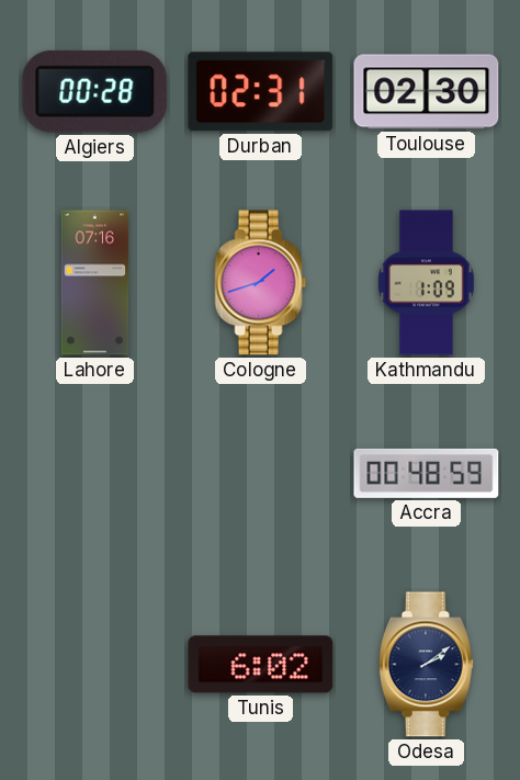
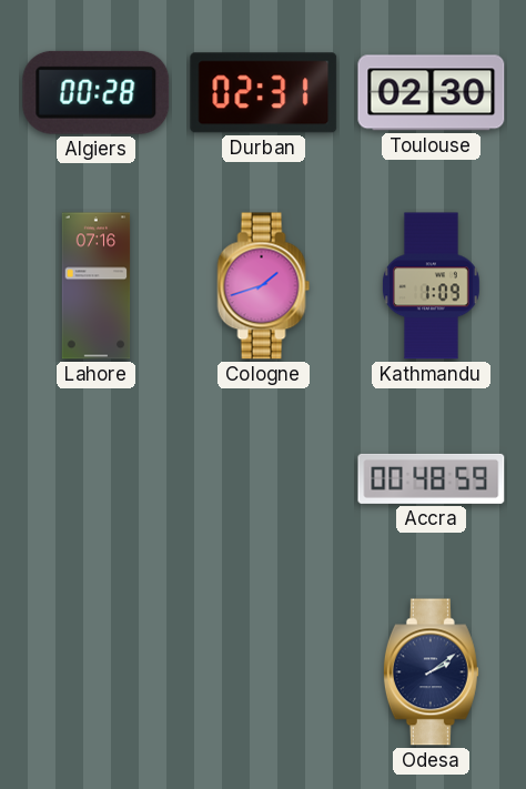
Tunis: 6:02 -> none (261, 665)
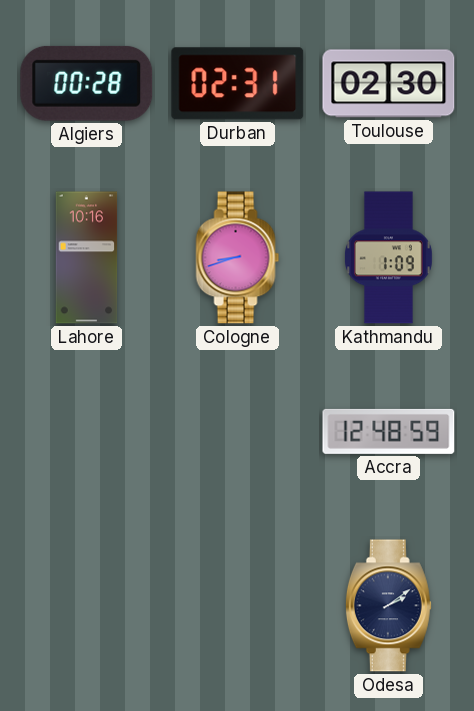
Lahore: 07:16 -> 10:16 (87, 258)
Cologne: 1:42 -> 8:42 (238, 258)
Accra: 00:48 -> 12:48 (389, 431)
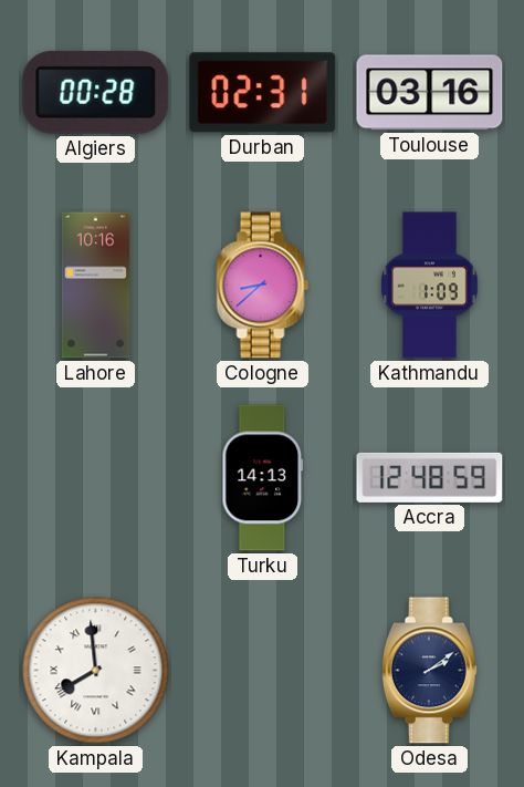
Toulouse: 02:30 -> 03:16 (430, 93)
Cologne: 8:42 -> 8:38 (263, 286)
Turku: none -> 14:13 (263, 478)
Kampala: none -> 7:59 (96, 671)
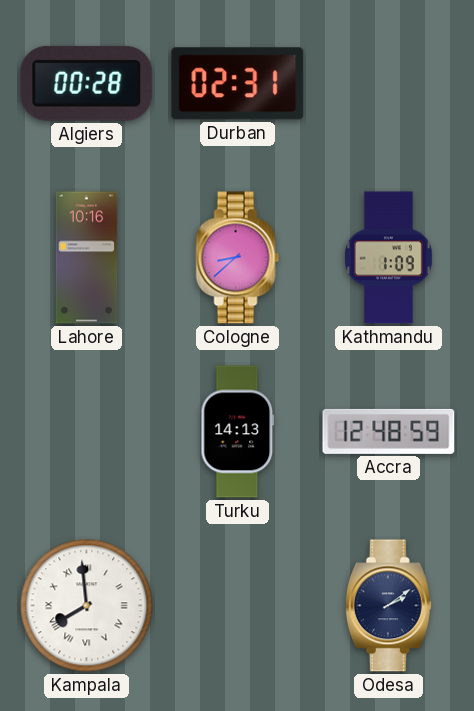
Toulouse: 03:16 -> none (430, 93)
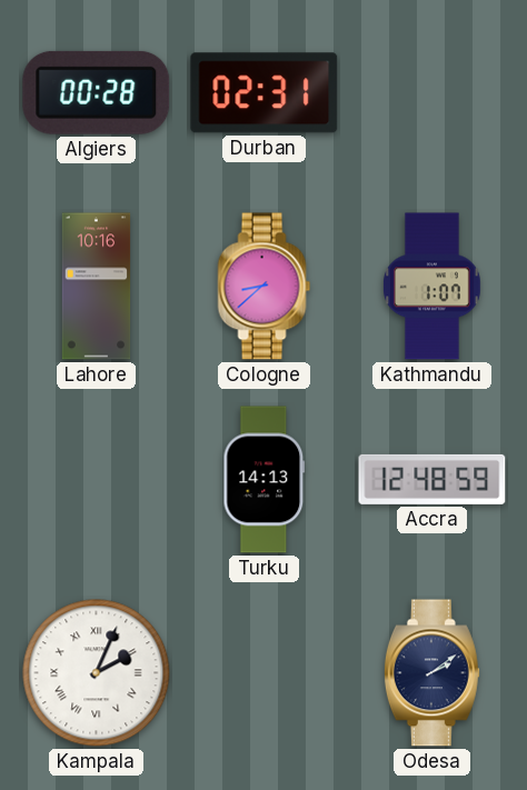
Kathmandu: 1:09 -> 1:07 (431, 287)
Kampala: 7:59 -> 2:04 (97, 673)
